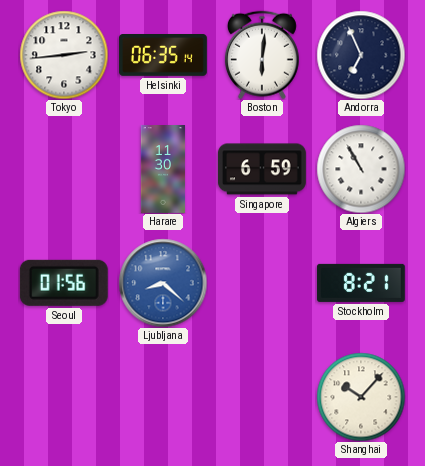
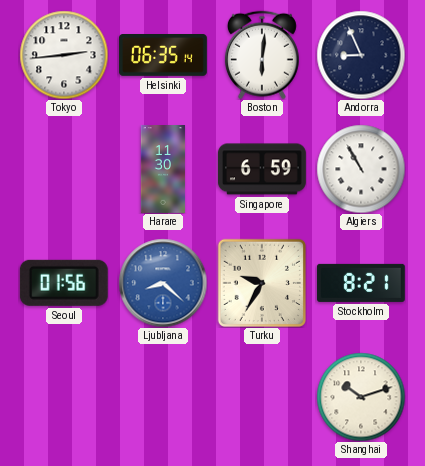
Andorra: 6:56 -> 8:56 (361, 55)
Turku: none -> 9:35 (262, 283)
Shanghai: 10:07 -> 10:12 (361, 397)
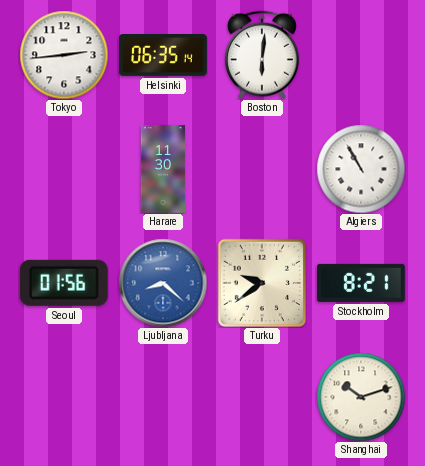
Andorra: 8:56 -> none (361, 55)
Singapore: 6:59 -> none (262, 169)
Turku: 9:35 -> 9:39 (262, 283)
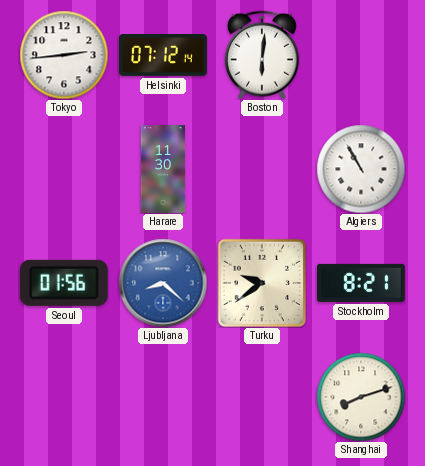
Helsinki: 06:35 -> 07:12 (164, 56)
Shanghai: 10:12 -> 8:12 (361, 397)
